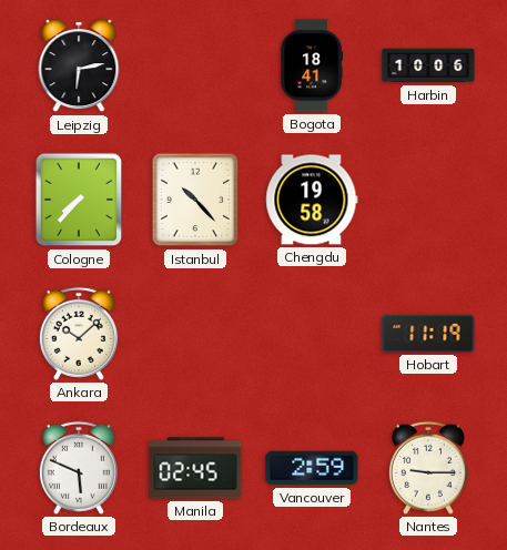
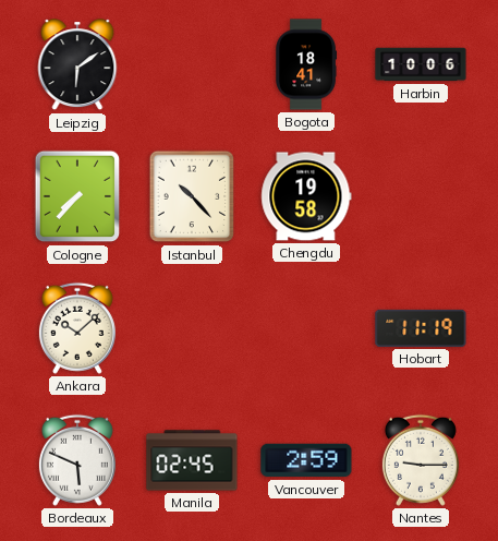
Leipzig: 6:13 -> 6:09 (77, 65)
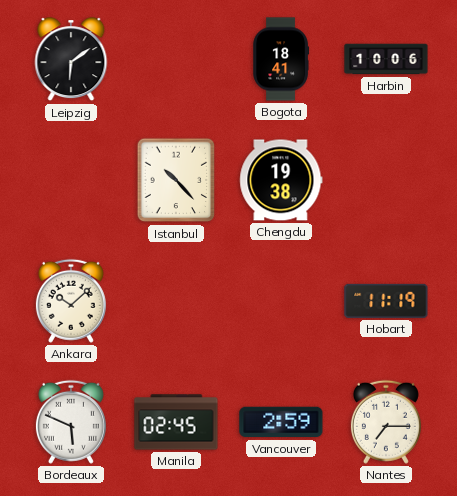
Cologne: 7:37 -> none (77, 196)
Chengdu: 19:58 -> 19:38 (281, 180)
Nantes: 9:15 -> 7:15 (386, 422)
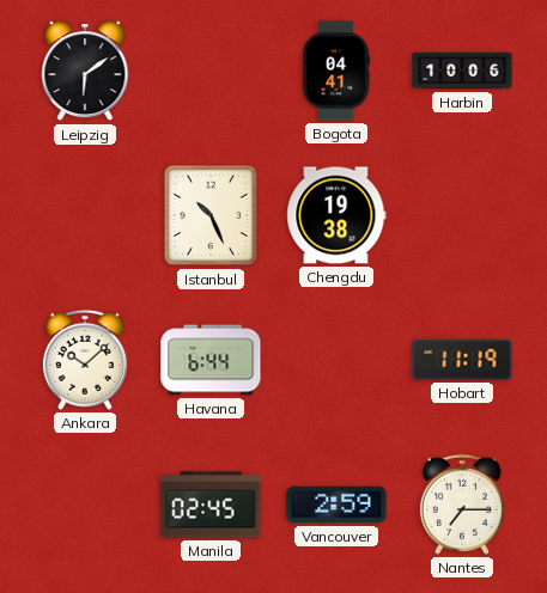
Bogota: 18:41 -> 04:41 (336, 71)
Istanbul: 10:23 -> 10:26 (211, 215)
Havana: none -> 6:44 (211, 360)
Bordeaux: 5:49 -> none (71, 422)
